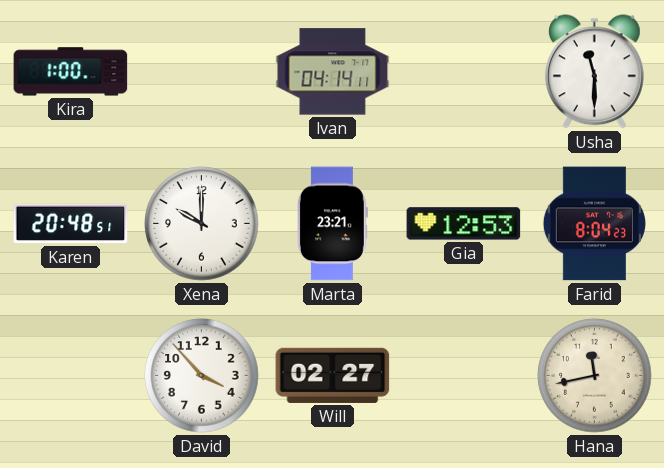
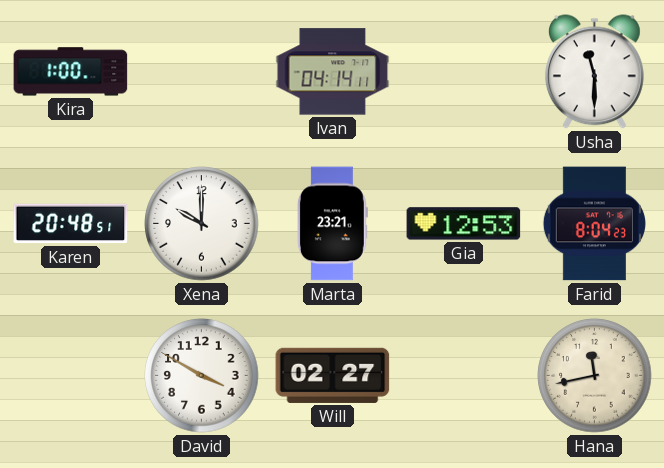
David: 3:53 -> 3:50 (202, 376)
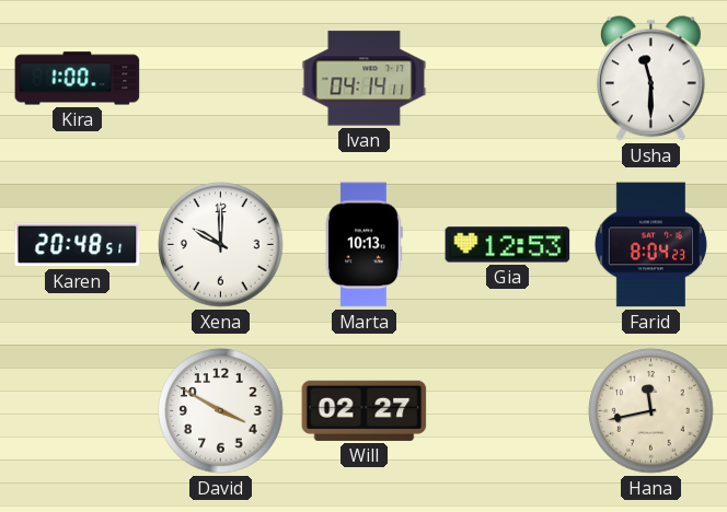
Marta: 23:21 -> 10:13 (363, 245)
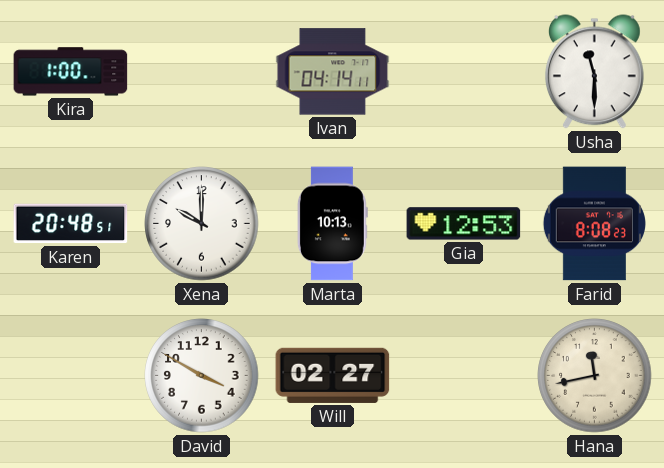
Farid: 8:04 -> 8:08 (594, 224)
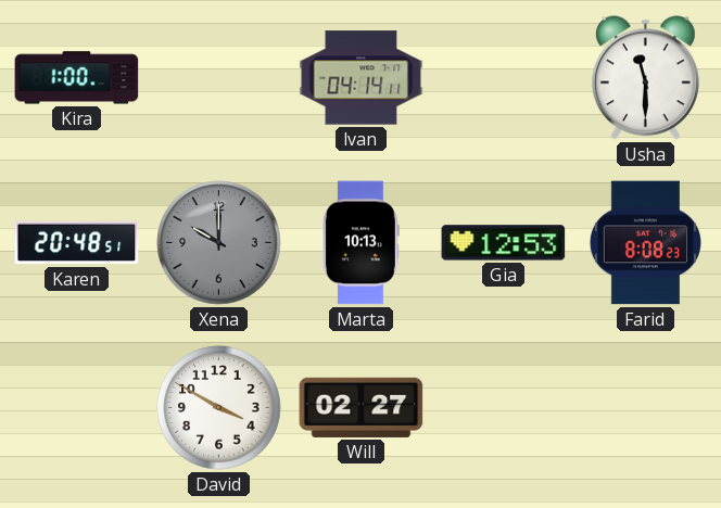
Xena dial: white -> grey (219, 243)
Hana: 11:43 -> none (595, 376)
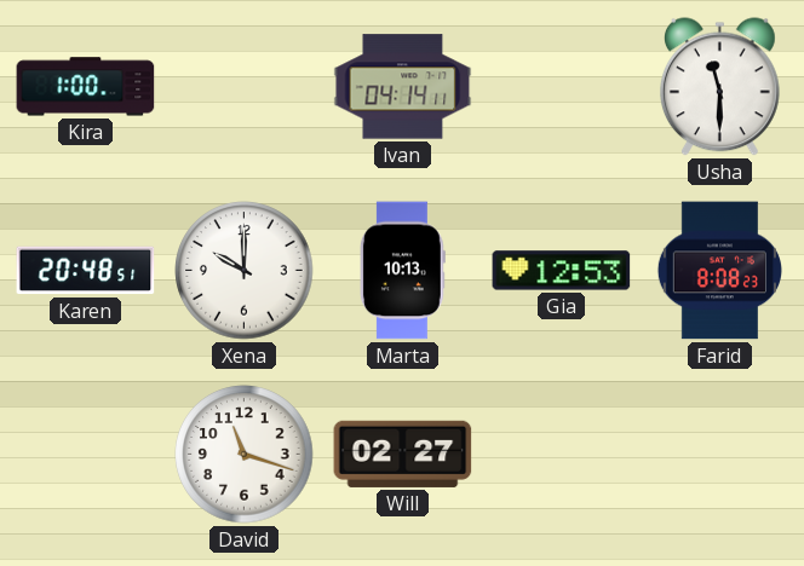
Xena dial: grey -> white (245, 271)
David: 3:50 -> 11:18 (245, 455)
